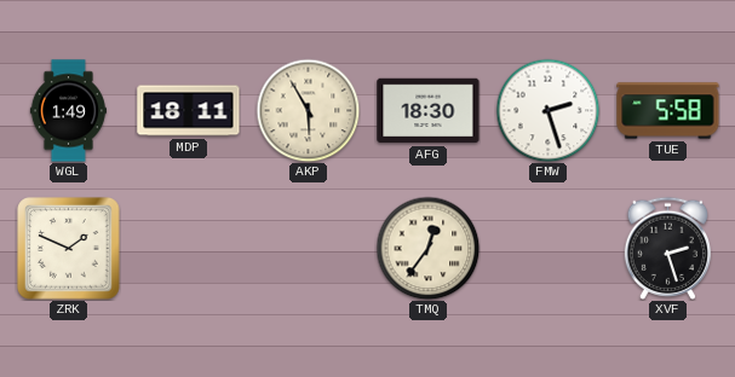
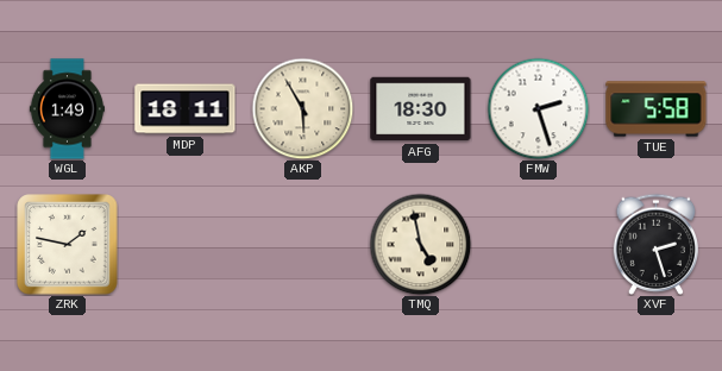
ZRK: 1:49 -> 1:47 (68, 245)
TMQ: 12:36 -> 4:58 (420, 244)
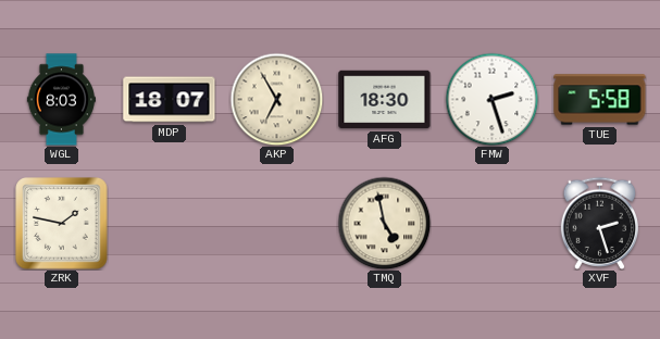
WGL: 1:49 -> 8:03 (61, 100)
MDP: 18:11 -> 18:07 (170, 100)
AKP: 5:55 -> 6:55 (276, 99)
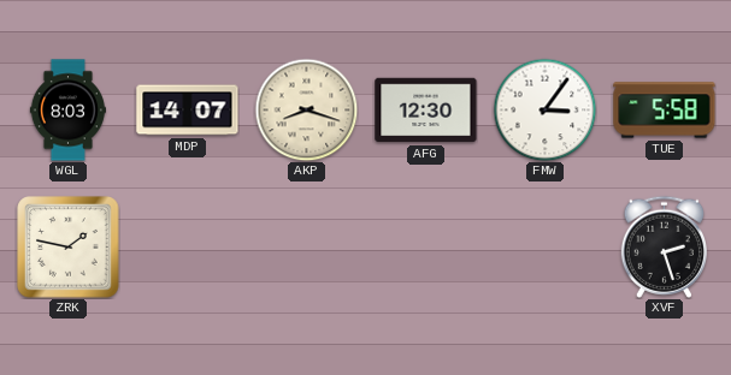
MDP: 18:07 -> 14:07 (188, 111)
AKP: 6:55 -> 8:18 (306, 109)
AFG: 18:30 -> 12:30 (426, 111)
FMW: 2:27 -> 3:06 (544, 109)
TMQ: 4:58 -> none (384, 223)
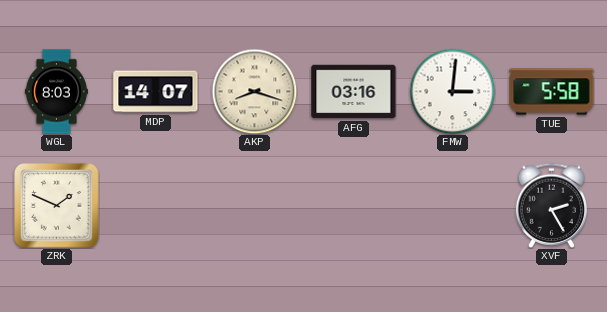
AFG: 12:30 -> 03:16 (354, 92)
FMW: 3:06 -> 3:01 (452, 91)
ZRK: 1:47 -> 1:49 (57, 206)
XVF: 2:27 -> 2:25 (551, 205)
